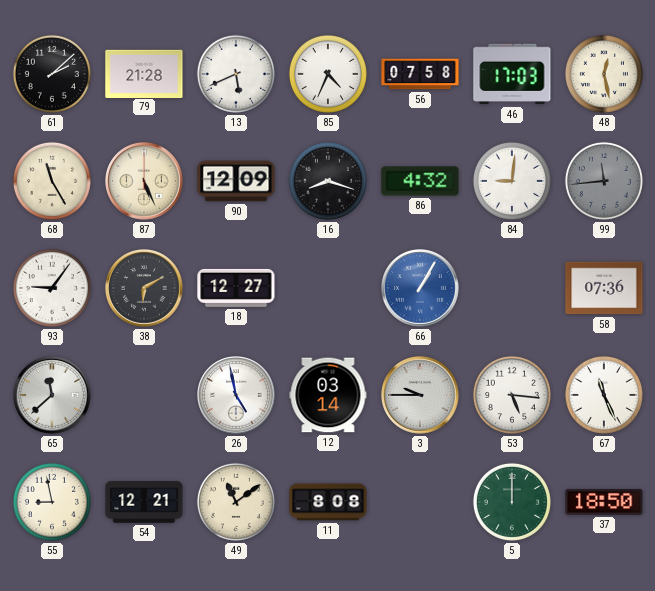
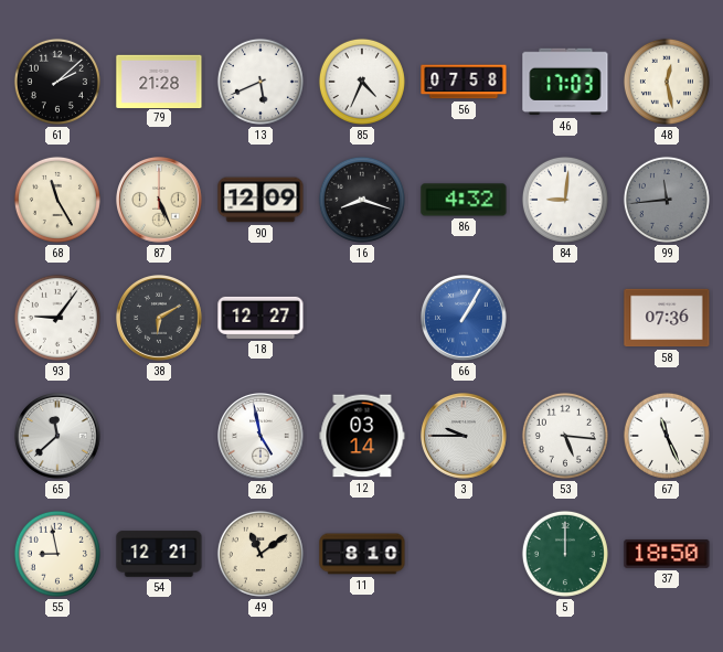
11: 8:08 -> 8:10 (362, 554)
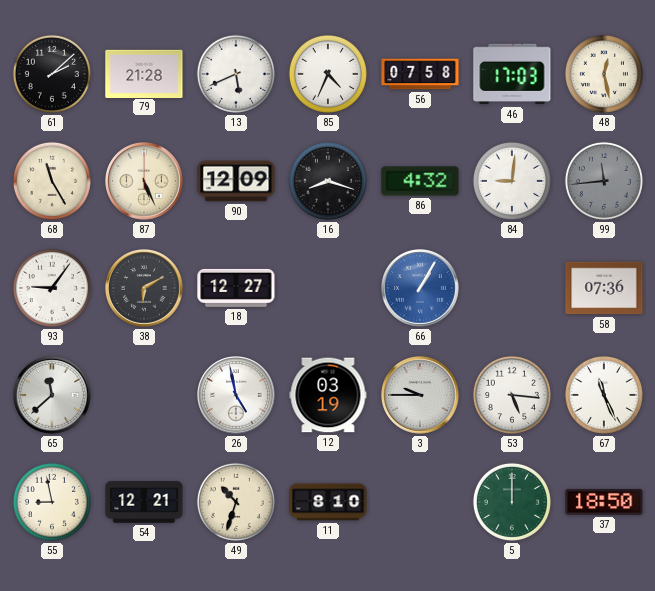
12: 03:14 -> 03:19 (328, 395)
49: 11:09 -> 10:33 (236, 502)
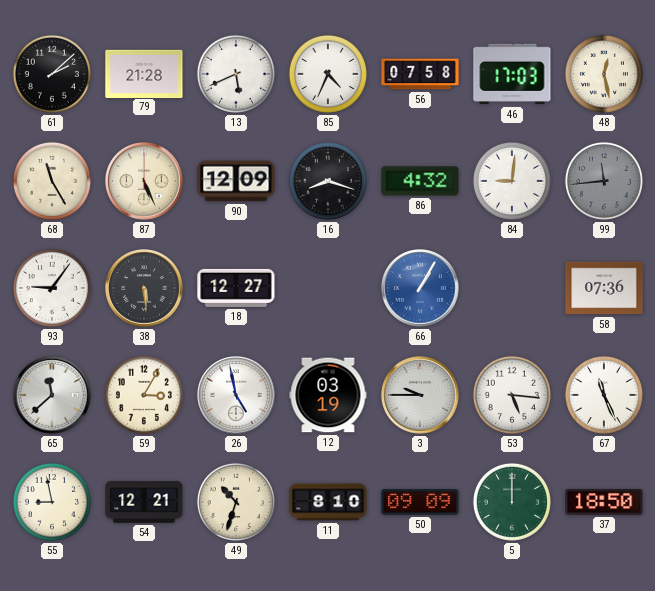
38: 6:10 -> 5:29 (144, 288)
59: none -> 3:05 (144, 395)
50: none -> 09:09 (420, 503)
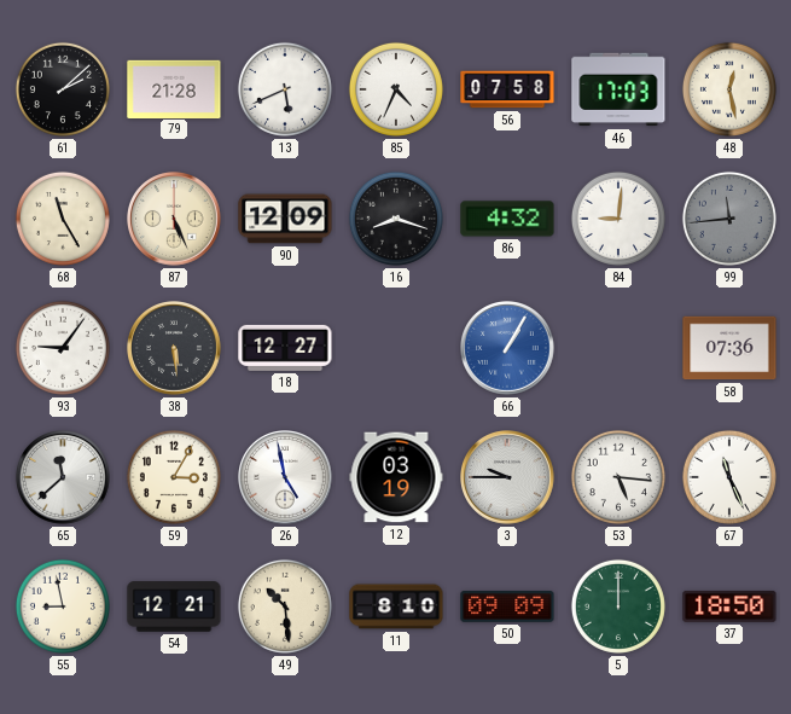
49: 10:33 -> 10:29 (285, 606)
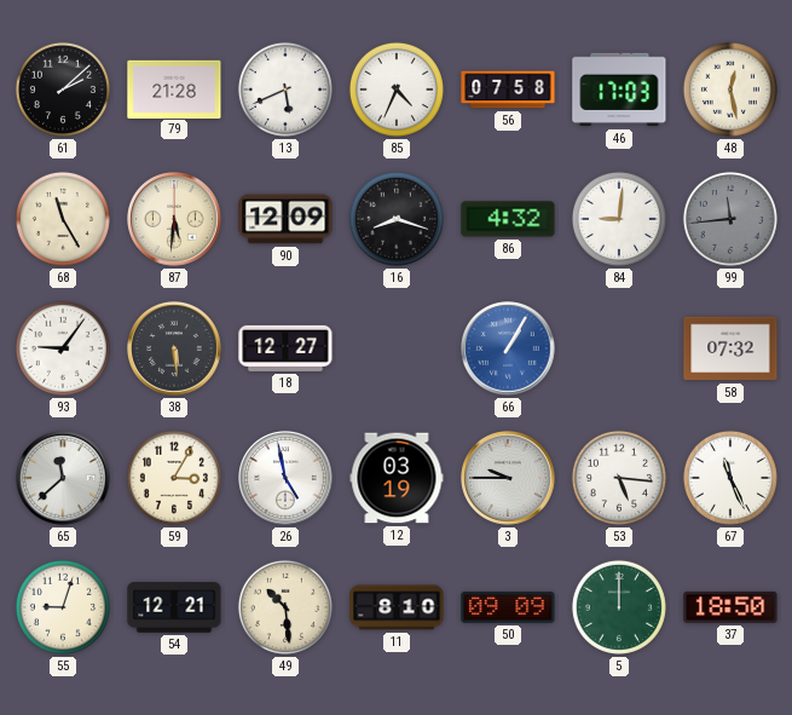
87: 5:26 -> 5:31 (174, 219)
58: 07:36 -> 07:32 (730, 348)
55: 8:58 -> 9:03 (63, 607)
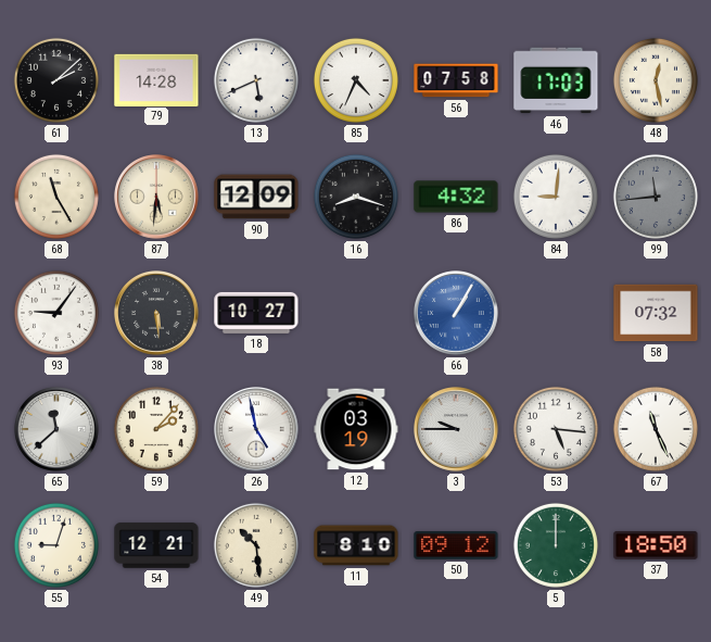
79: 21:28 -> 14:28 (156, 79)
18: 12:27 -> 10:27 (256, 313)
59: 3:05 -> 2:07 (156, 429)
50: 09:09 -> 09:12 (456, 546)
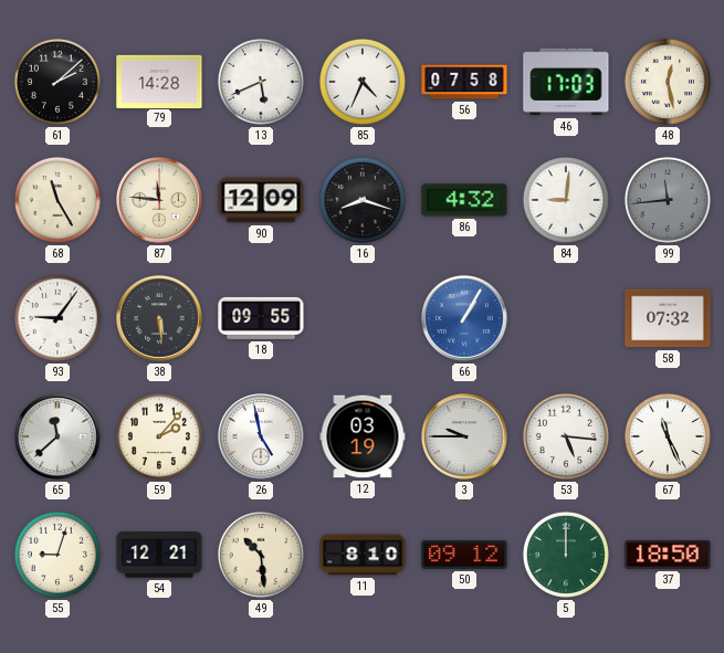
87: 5:31 -> 11:46 (159, 200)
18: 10:27 -> 09:55 (261, 318)
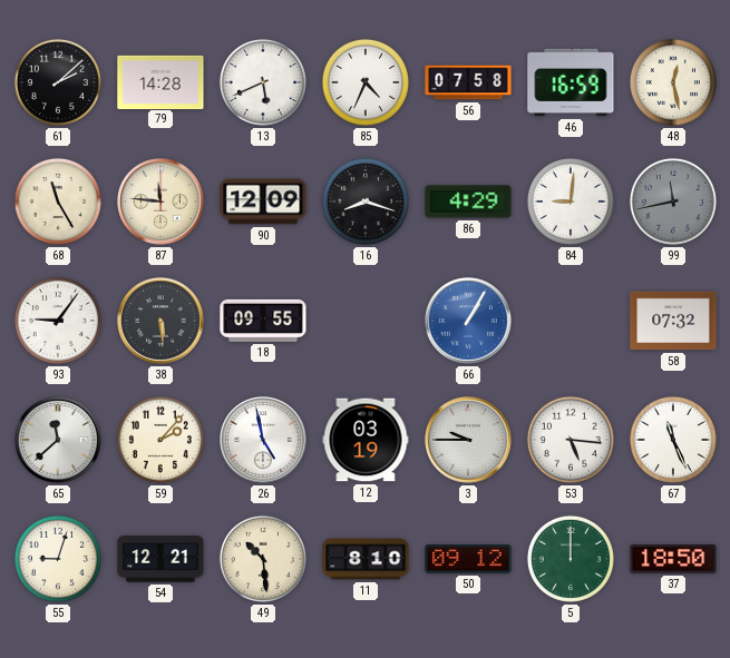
46: 17:03 -> 16:59 (571, 82)
86: 4:32 -> 4:29 (468, 202)
99: 11:44 -> 11:43 (673, 202)
